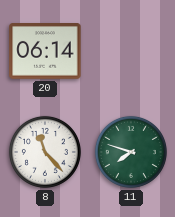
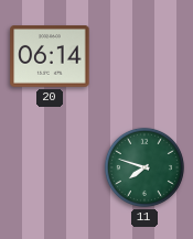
8: 11:23 -> none (45, 152)
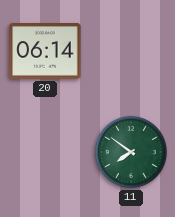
11: 7:48 -> 7:51 (131, 152)
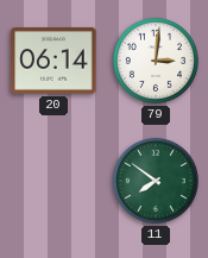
79: none -> 3:01 (156, 61)
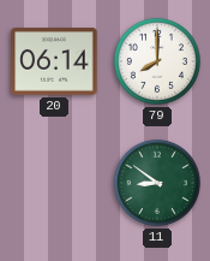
79: 3:01 -> 8:00 (157, 61)
11: 7:51 -> 8:51 (157, 183)
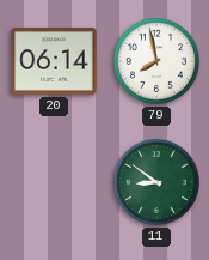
79: 8:00 -> 7:58 (156, 61)
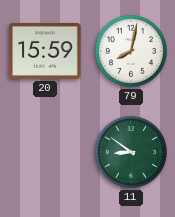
20: 06:14 -> 15:59 (45, 52)
79: 7:58 -> 8:02 (131, 51)
